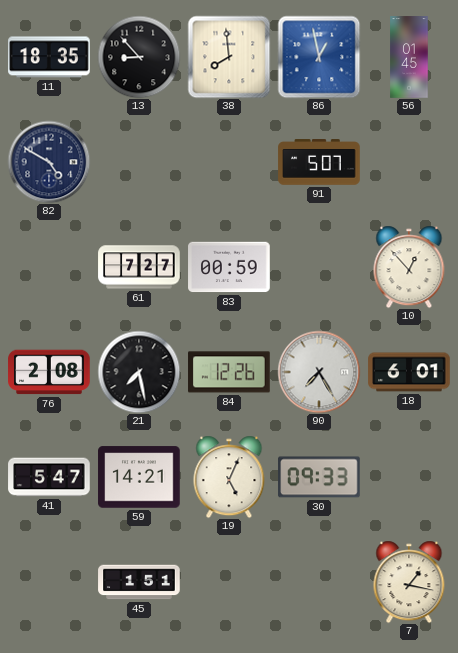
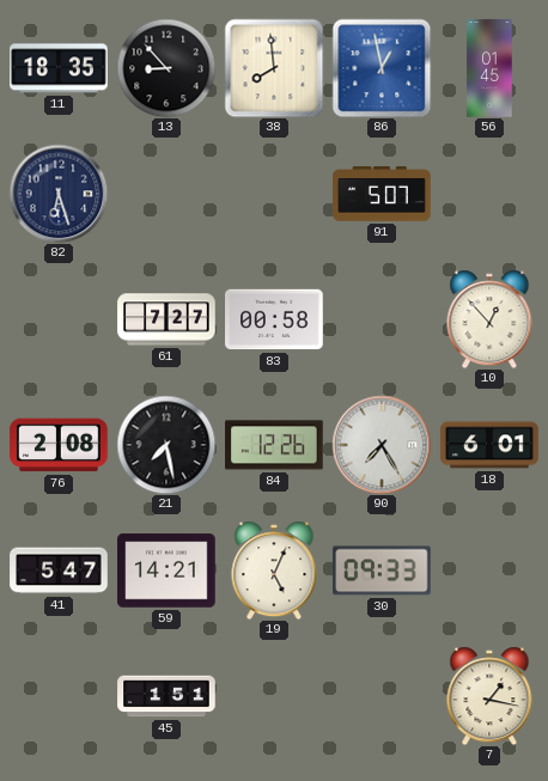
82: 4:50 -> 6:27 (59, 194)
83: 00:59 -> 00:58 (274, 319)
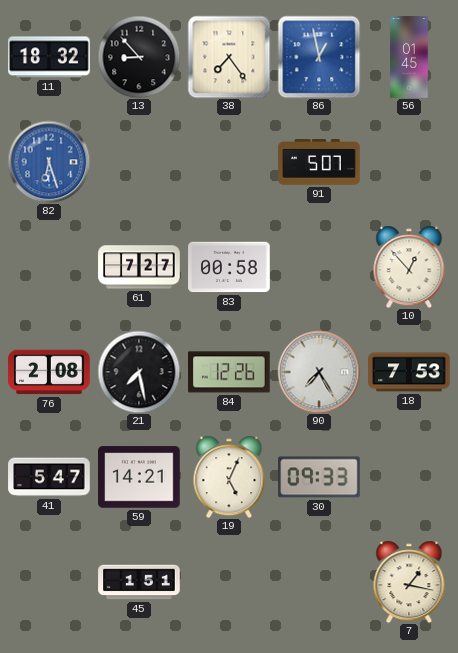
11: 18:35 -> 18:32 (49, 57)
38: 7:59 -> 7:24 (229, 57)
82 dial: navy -> blue (49, 162)
18: 6:01 -> 7:53 (409, 372)
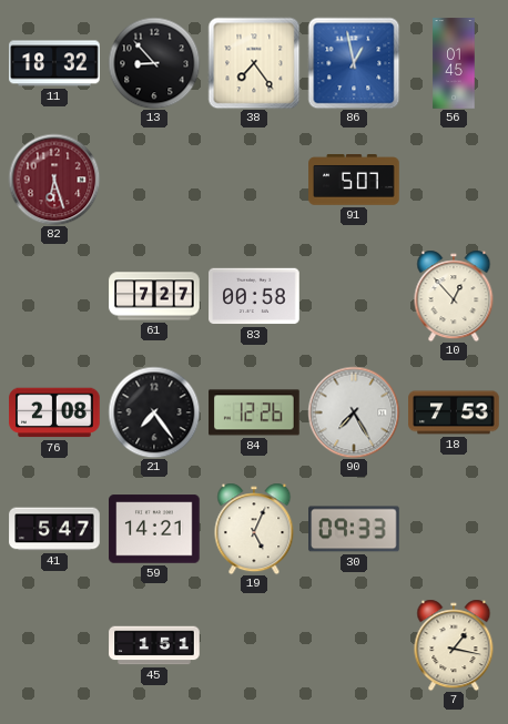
82 dial: blue -> burgundy (54, 180)
21: 7:28 -> 7:24 (154, 412)
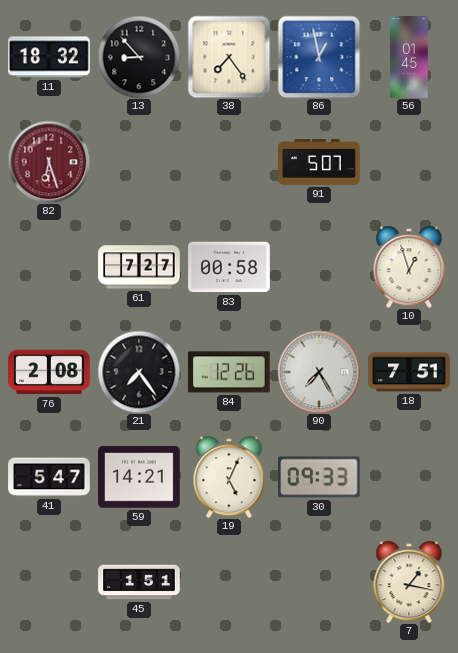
10: 12:53 -> 12:57 (409, 267)
18: 7:53 -> 7:51 (409, 372)
